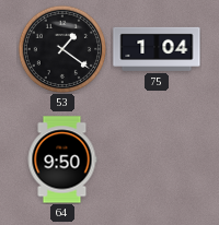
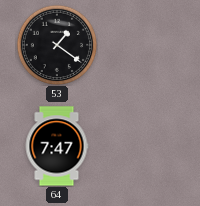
75: 1:04 -> none (157, 49)
64: 9:50 -> 7:47 (57, 146)
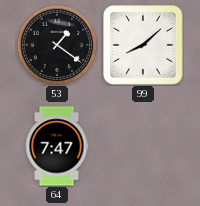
99: none -> 8:08 (143, 45)
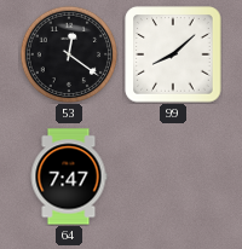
53: 1:21 -> 12:21 (69, 54)
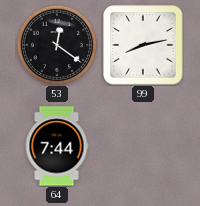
99: 8:08 -> 8:13 (143, 45)
64: 7:47 -> 7:44 (57, 146)
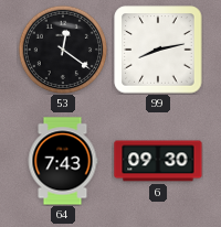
64: 7:44 -> 7:43 (63, 161)
6: none -> 09:30 (158, 161)
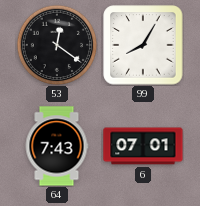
99: 8:13 -> 8:05 (143, 45)
6: 09:30 -> 07:01 (143, 146)
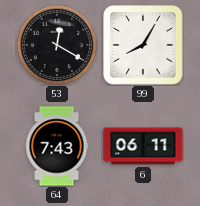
53: 12:21 -> 12:20 (57, 45)
6: 07:01 -> 06:11 (143, 146)
